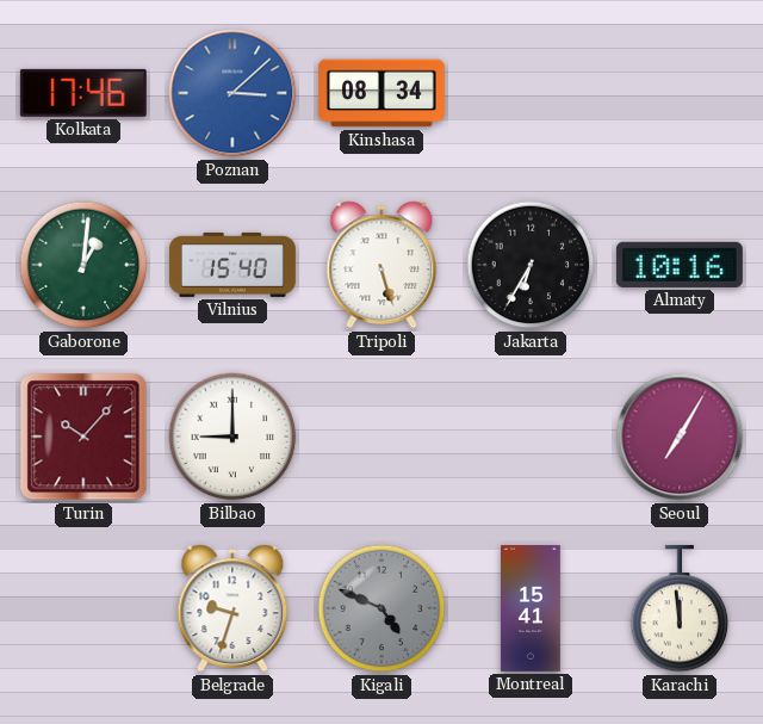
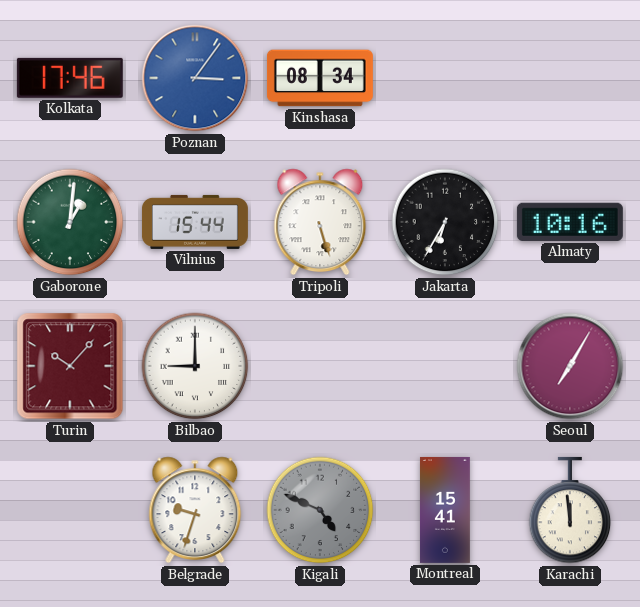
Poznan: 3:08 -> 3:06 (195, 78)
Vilnius: 15:40 -> 15:44 (195, 222)
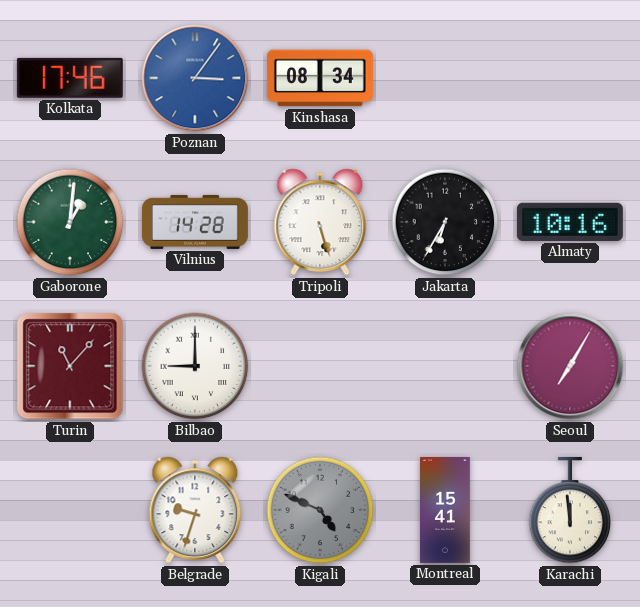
Vilnius: 15:44 -> 14:28 (195, 222)
Turin: 10:07 -> 11:07 (70, 366)
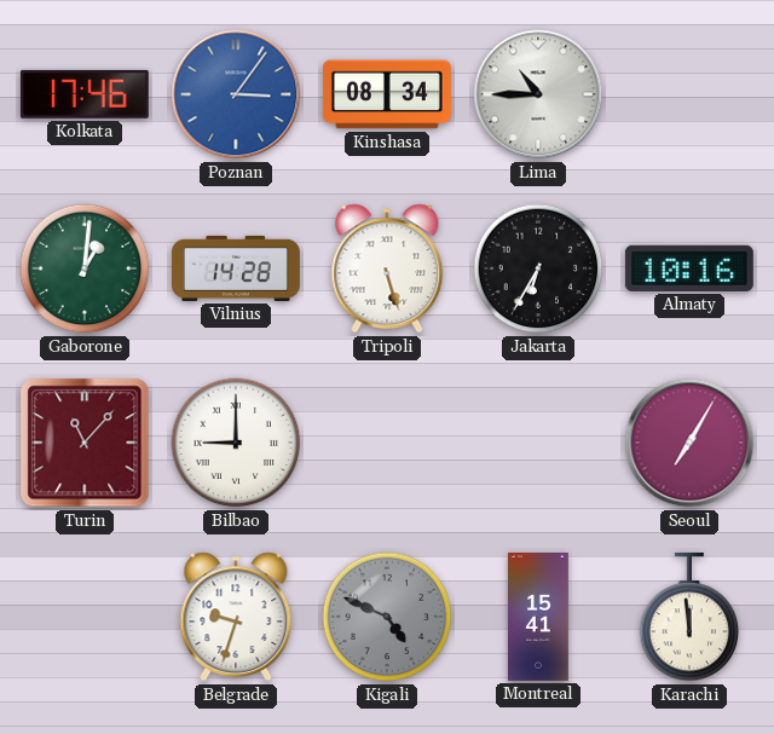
Lima: none -> 10:45 (538, 94)
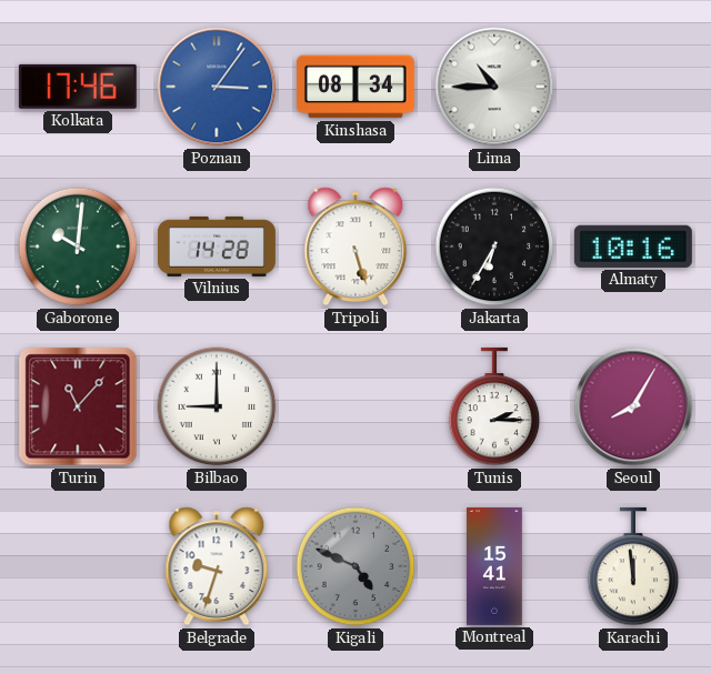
Gaborone: 1:01 -> 10:01 (78, 247)
Tunis: none -> 2:15 (494, 406)
Seoul: 7:05 -> 8:05 (633, 406)
